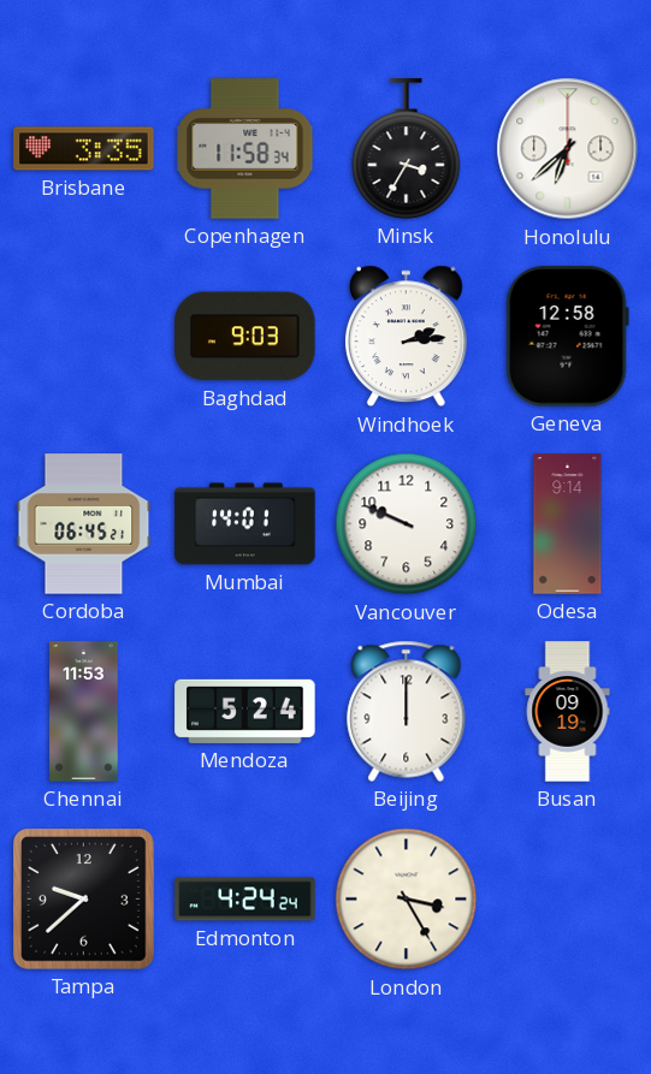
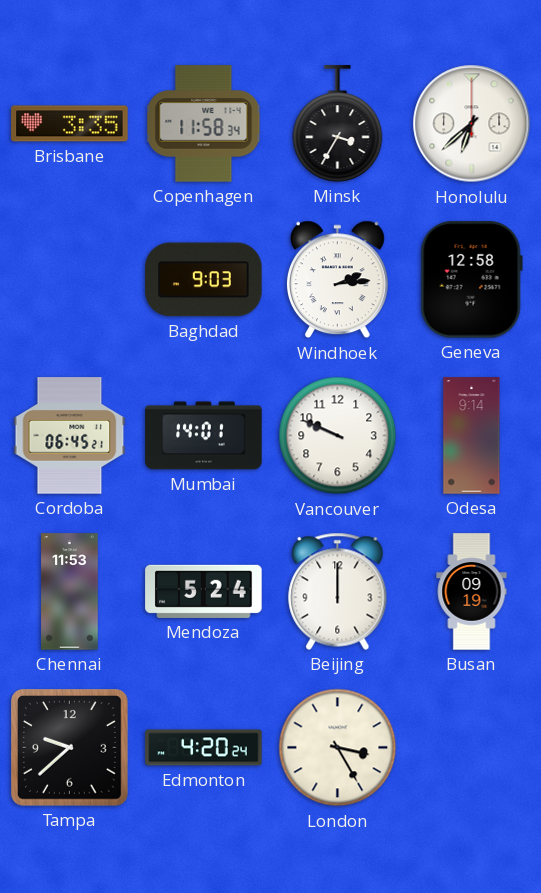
Edmonton: 4:24 -> 4:20 (204, 748)
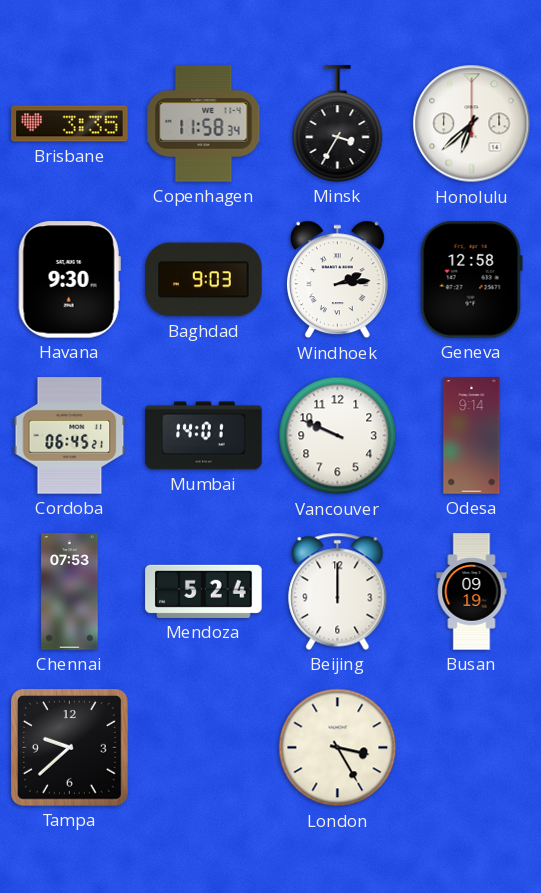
Havana: none -> 9:30 (69, 280)
Chennai: 11:53 -> 07:53 (70, 592)
Edmonton: 4:20 -> none (204, 748)
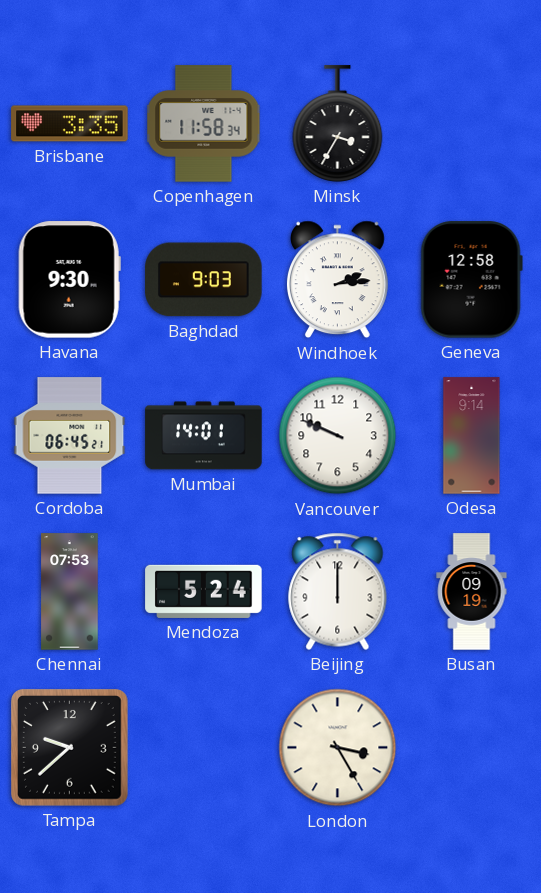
Honolulu: 6:38 -> none (472, 124)
